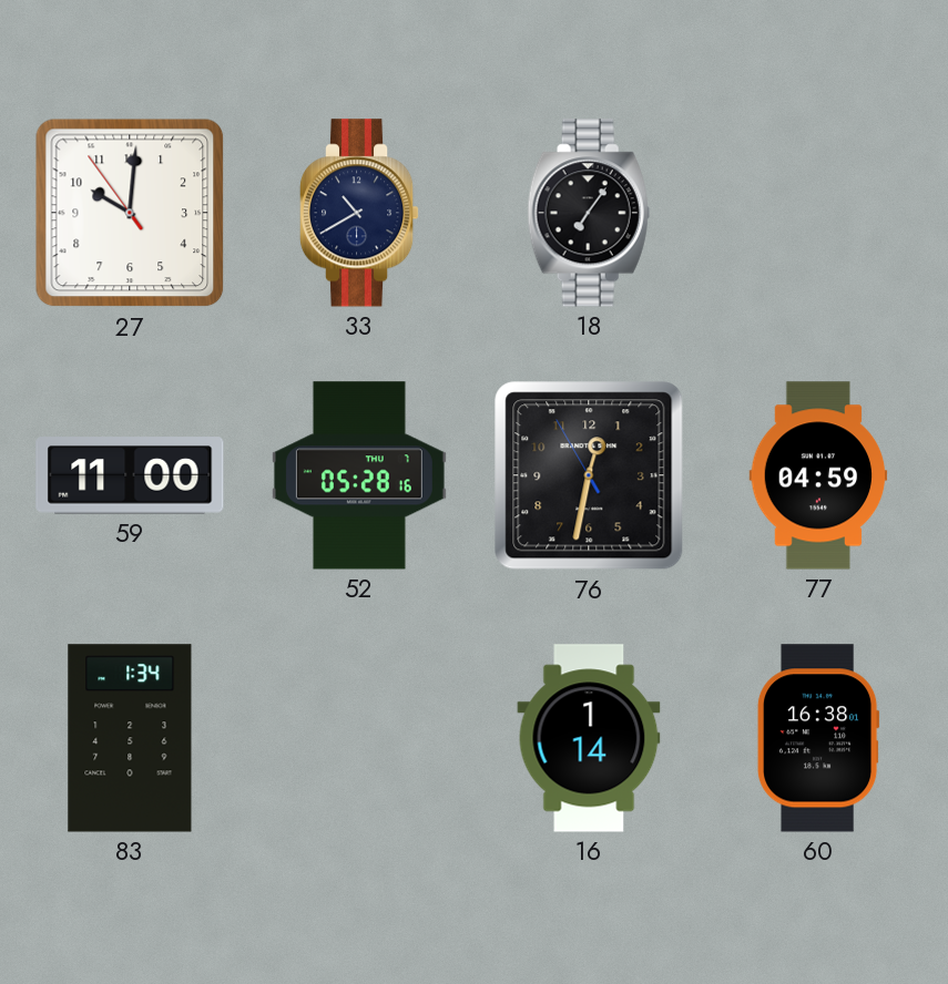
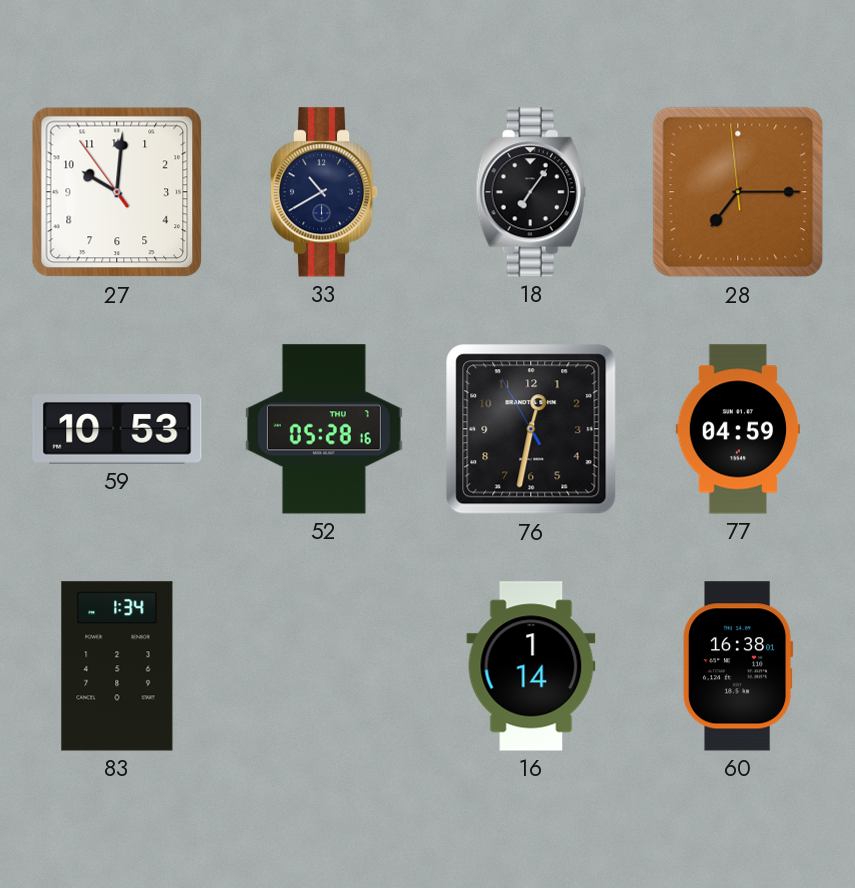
28: none -> 7:14 (738, 192)
59: 11:00 -> 10:53 (117, 429)
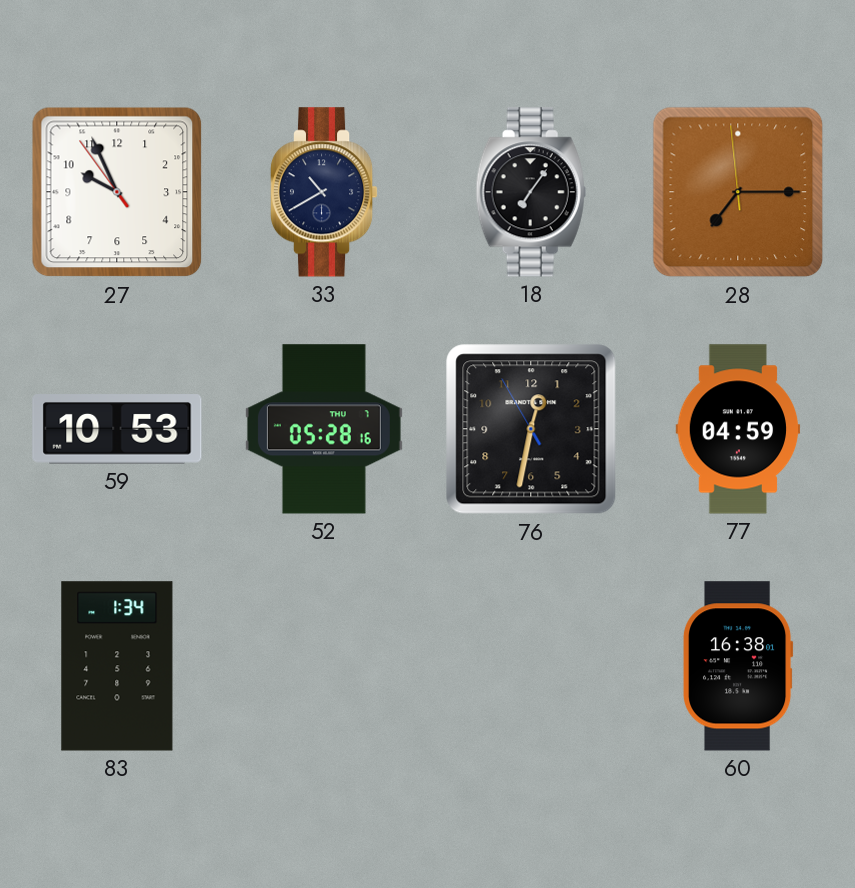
27: 10:00 -> 9:55 (117, 192)
16: 1:14 -> none (531, 666)
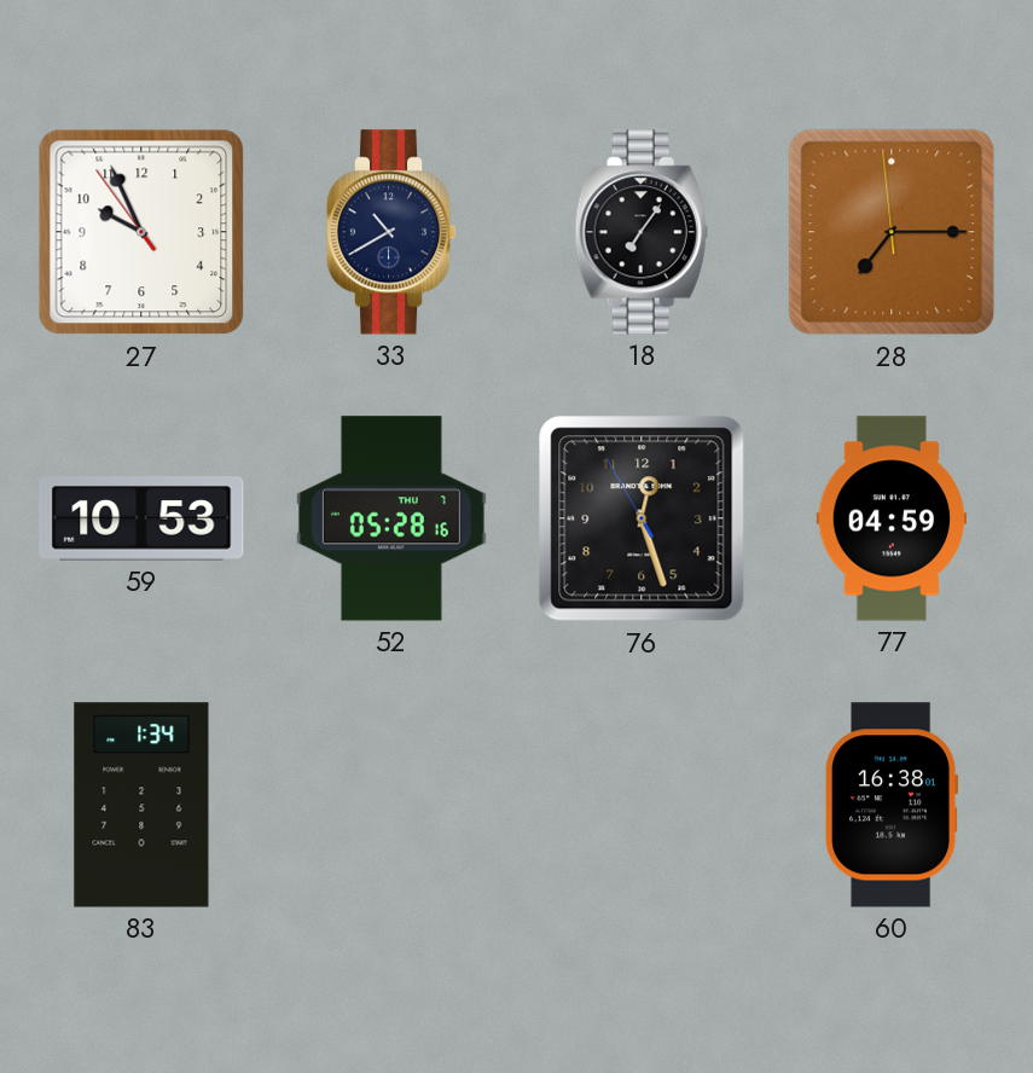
76: 12:31 -> 12:26 (642, 518)
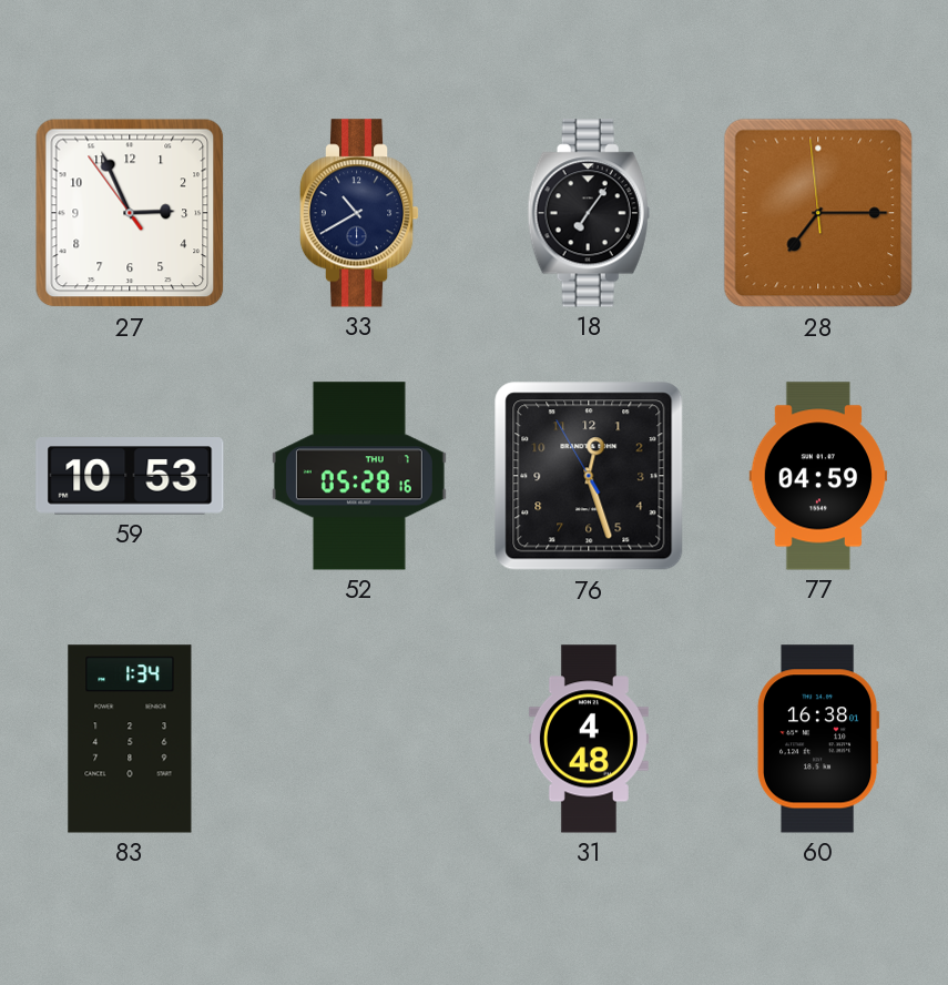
27: 9:55 -> 2:55 (130, 213)
31: none -> 4:48 (589, 739)
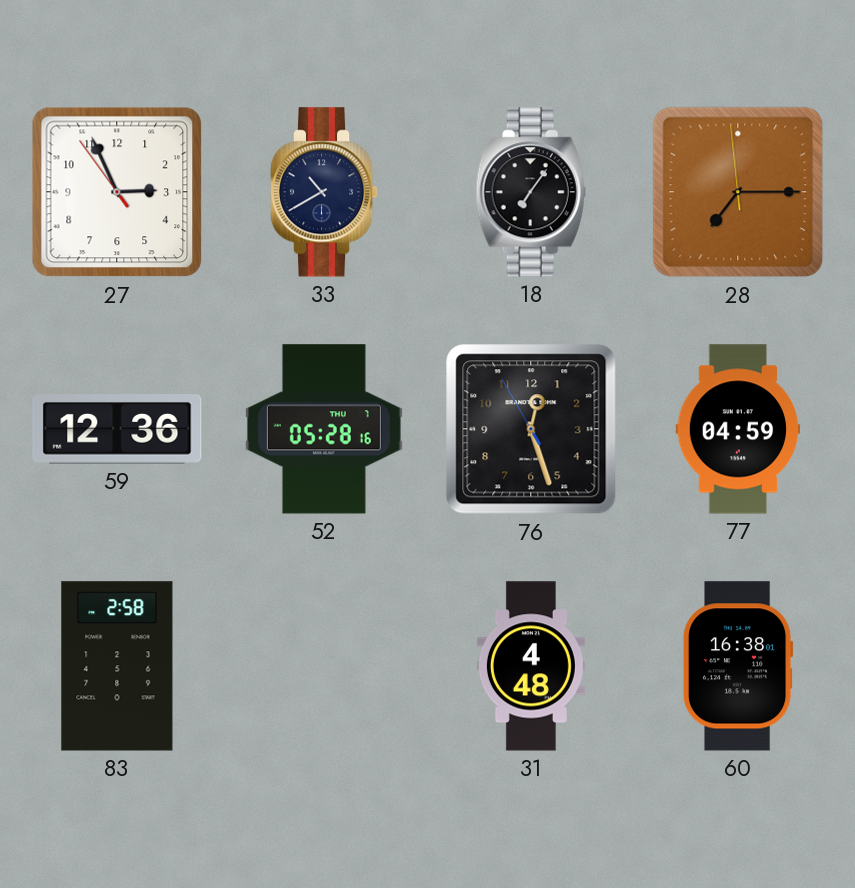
59: 10:53 -> 12:36 (117, 429)
83: 1:34 -> 2:58 (117, 666)
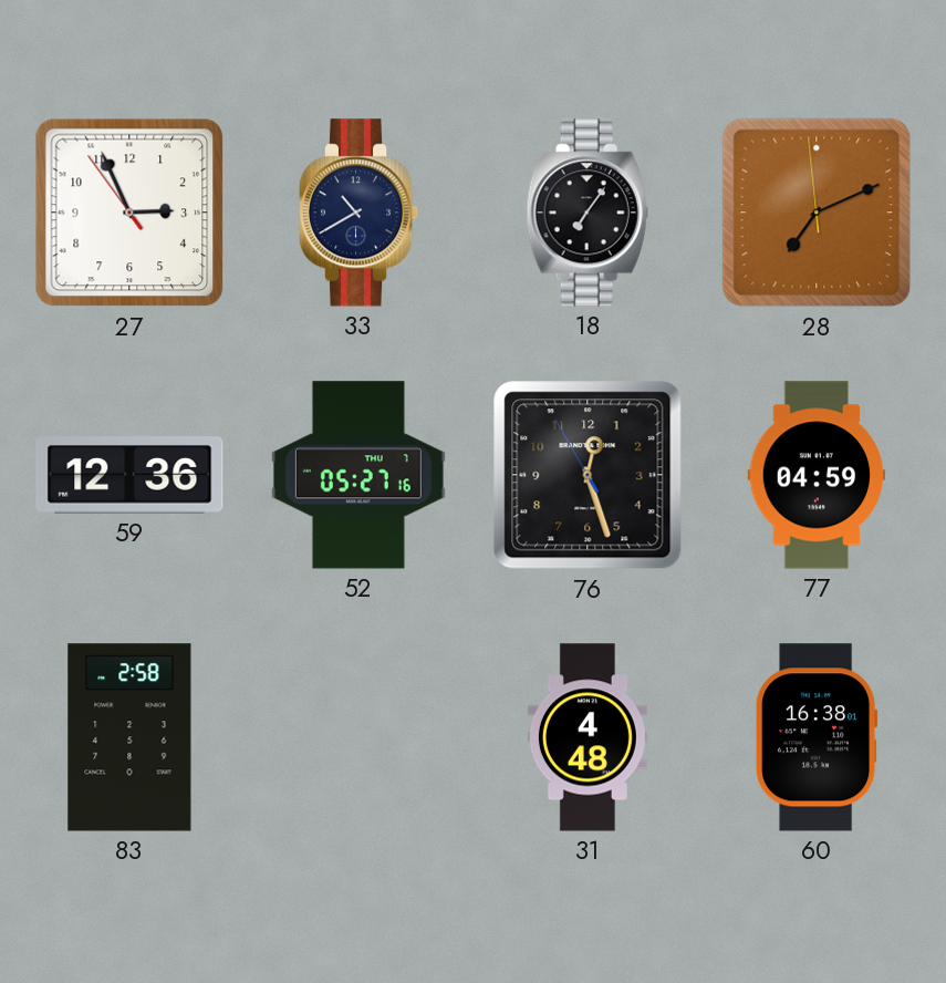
28: 7:14 -> 7:10 (817, 213)
52: 05:28 -> 05:27 (358, 475)
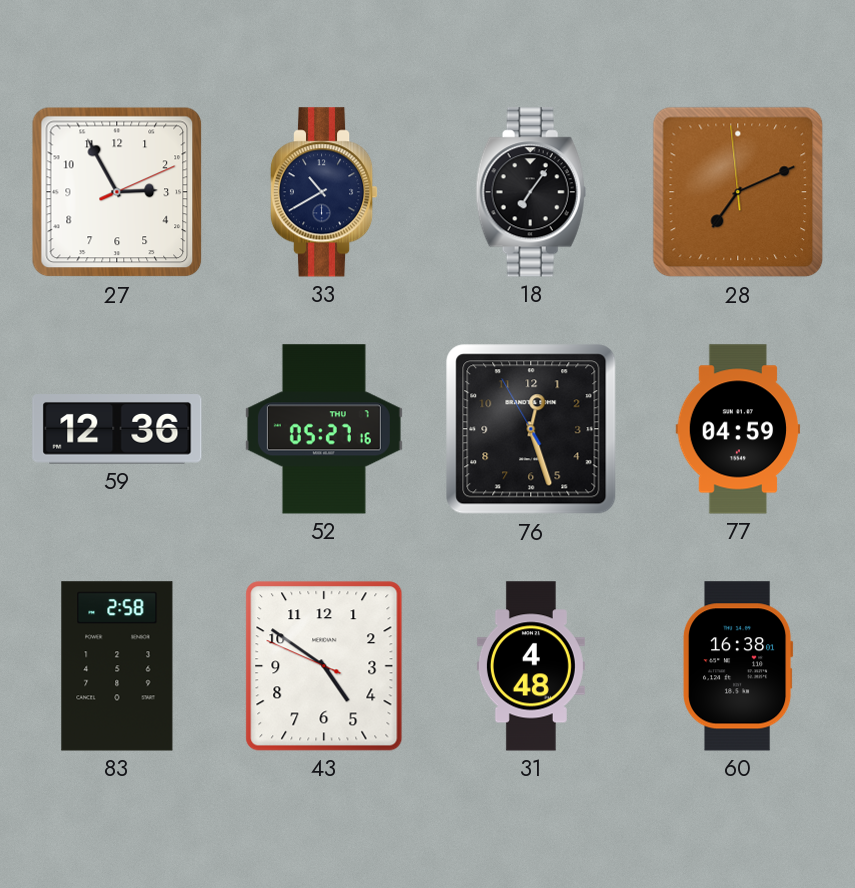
27: 2:55:54 -> 2:55:11 (117, 192)
43: none -> 4:50 (324, 666)
